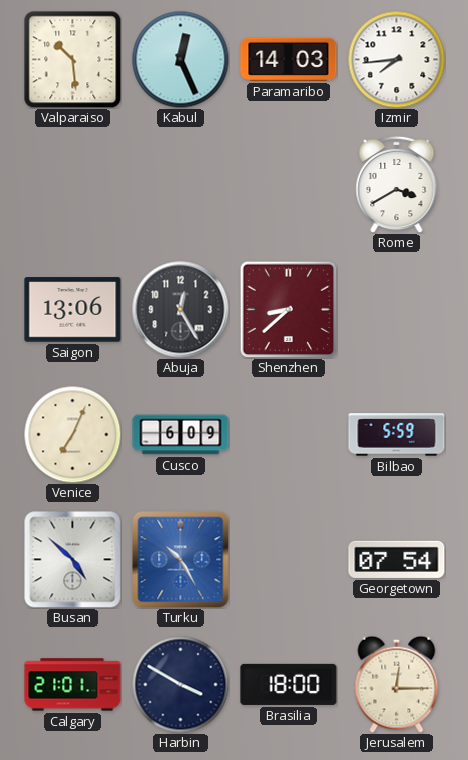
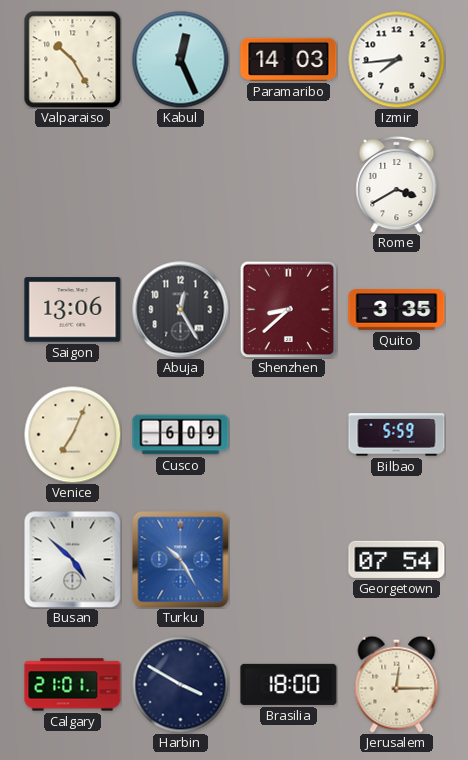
Valparaiso: 10:29 -> 10:25 (73, 60)
Quito: none -> 3:35 (397, 310)
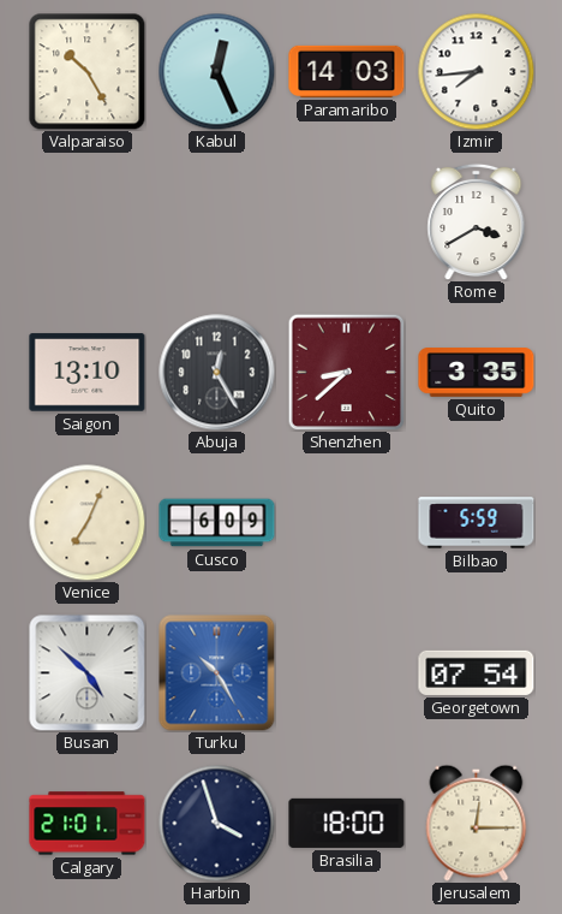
Saigon: 13:06 -> 13:10 (88, 373)
Harbin: 3:50 -> 3:57 (216, 823)
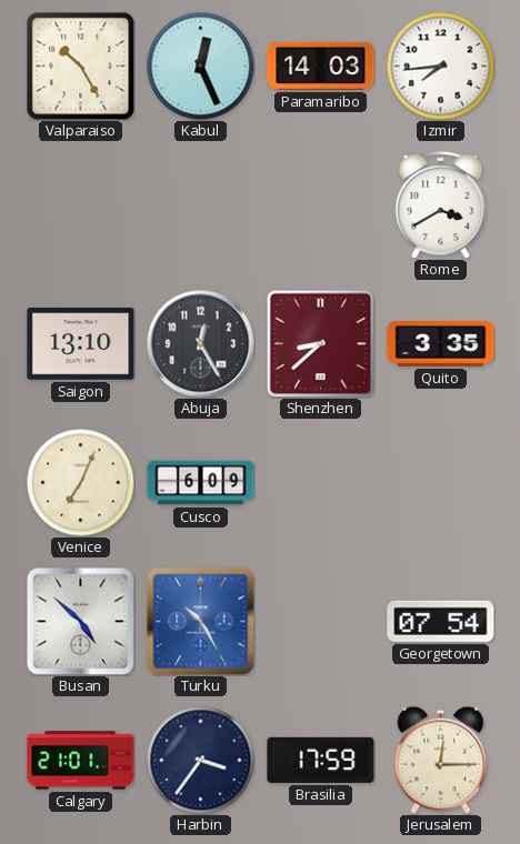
Bilbao: 5:59 -> none (477, 523)
Harbin: 3:57 -> 3:36 (200, 760)
Brasilia: 18:00 -> 17:59 (321, 760)
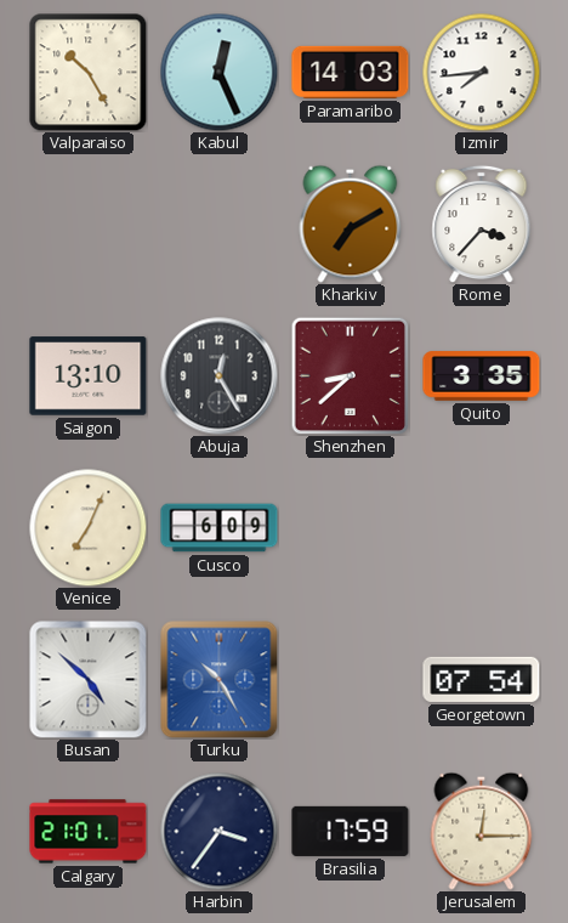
Kharkiv: none -> 7:10 (351, 223)
Rome: 3:40 -> 3:37 (482, 223)
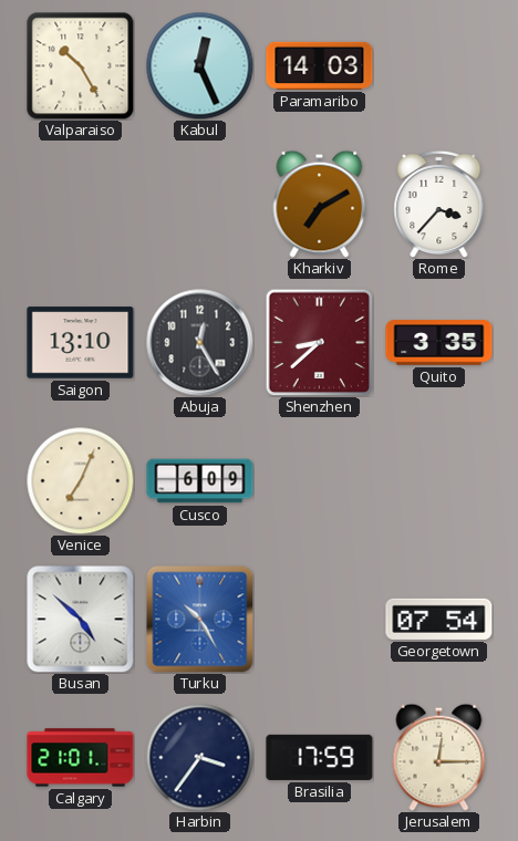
Izmir: 7:44 -> none (481, 72)
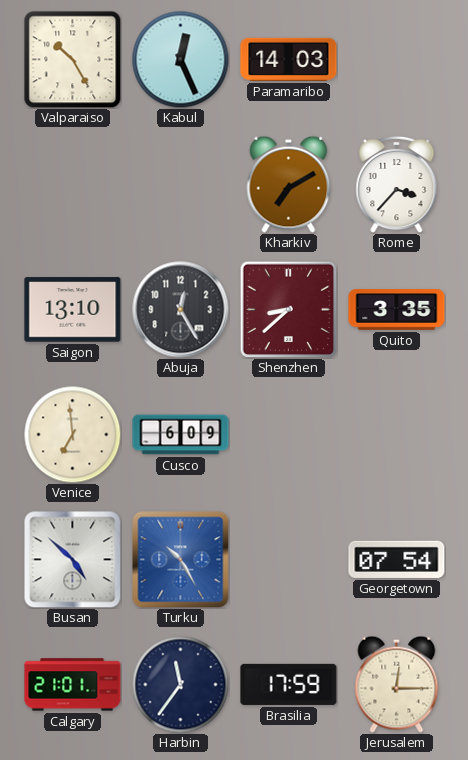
Venice: 7:04 -> 6:59 (72, 434)
Harbin: 3:36 -> 11:36 (180, 684)
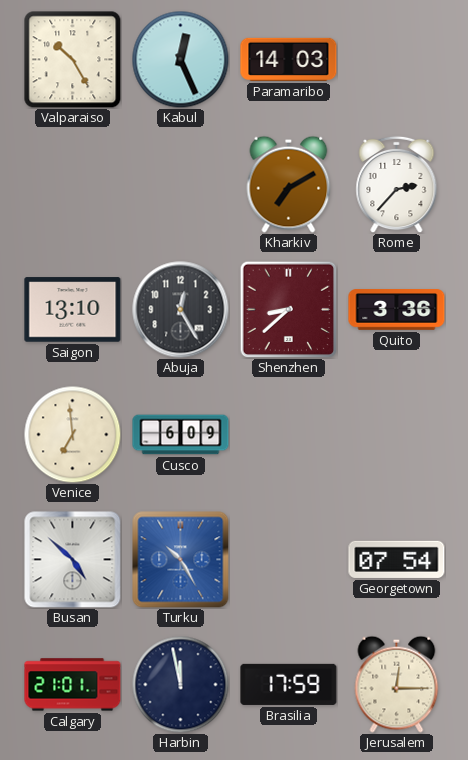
Rome: 3:37 -> 2:37 (397, 184)
Quito: 3:35 -> 3:36 (397, 310)
Harbin: 11:36 -> 11:58 (180, 684)
